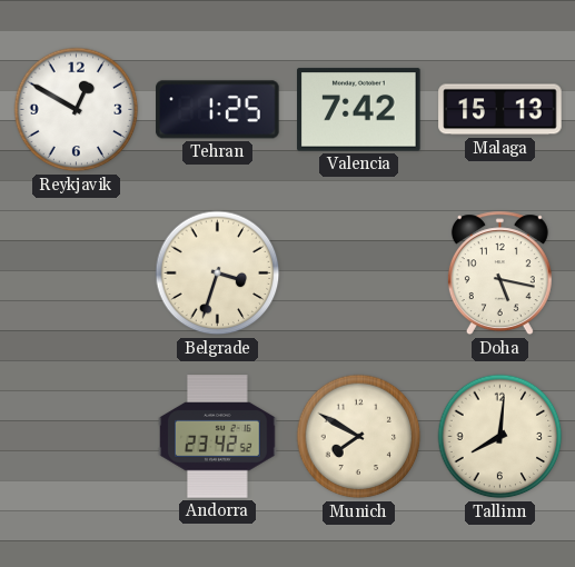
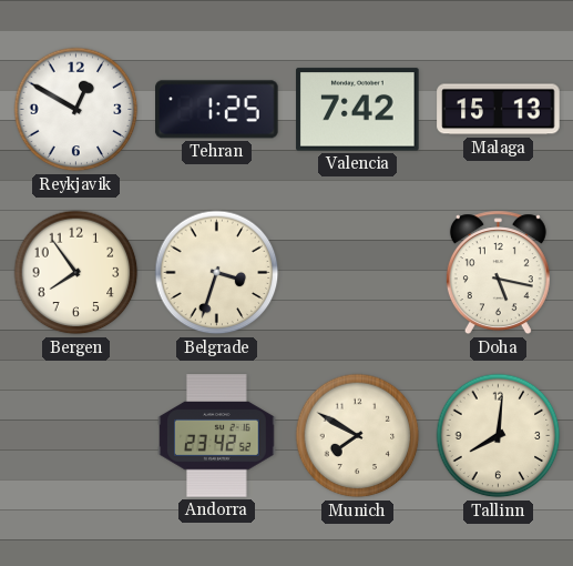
Bergen: none -> 7:54 (76, 273)
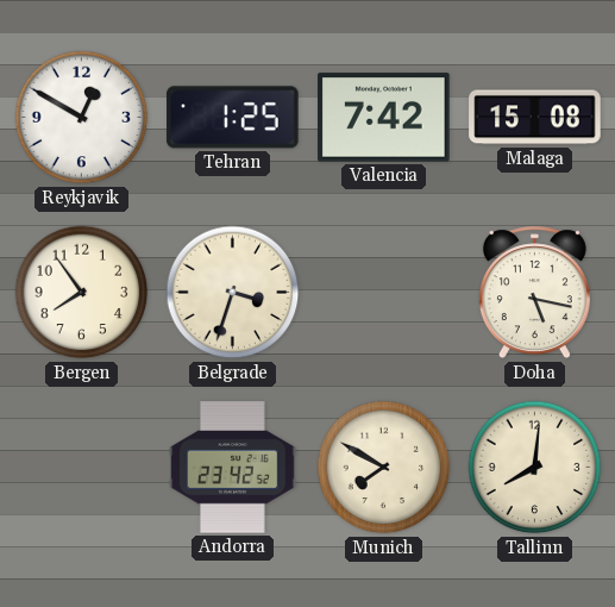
Malaga: 15:13 -> 15:08 (535, 118)
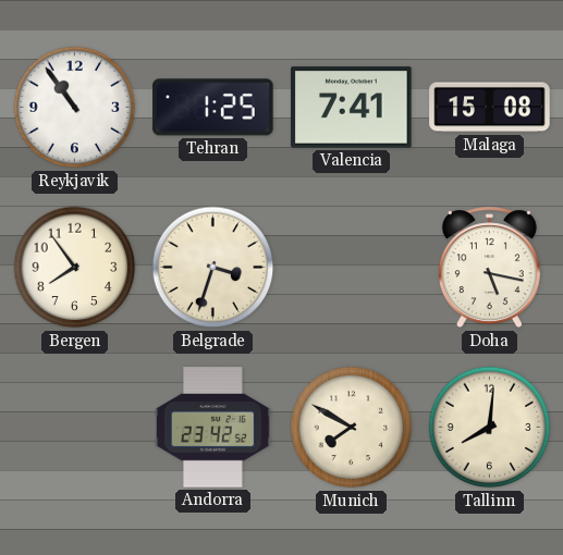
Reykjavik: 12:50 -> 10:54 (75, 108)
Valencia: 7:42 -> 7:41 (352, 108)
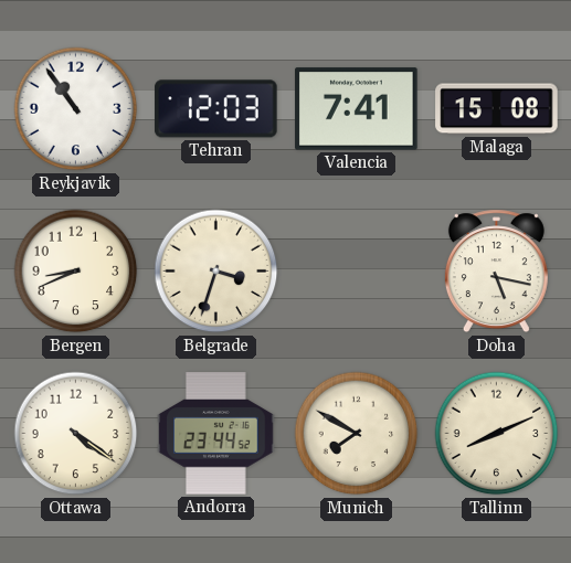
Tehran: 1:25 -> 12:03 (216, 109)
Bergen: 7:54 -> 8:41 (76, 272)
Ottawa: none -> 4:21 (76, 434)
Andorra: 23:42 -> 23:44 (216, 434)
Tallinn: 8:01 -> 8:11 (497, 434)
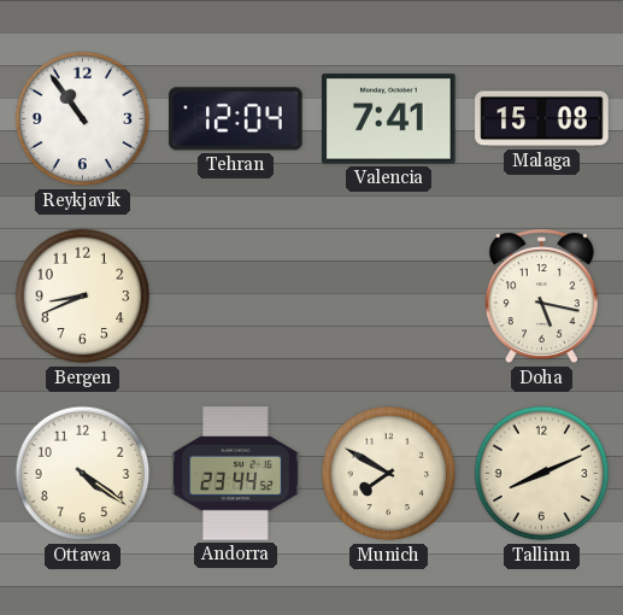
Tehran: 12:03 -> 12:04 (236, 119)
Belgrade: 3:33 -> none (216, 272)
